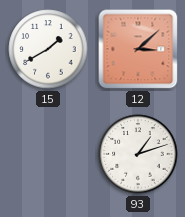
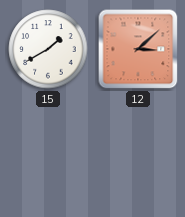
93: 1:12 -> none (138, 154)
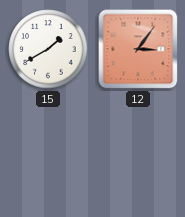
12: 3:08 -> 3:06 (138, 49)
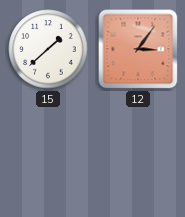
15: 1:40 -> 1:38 (48, 49)
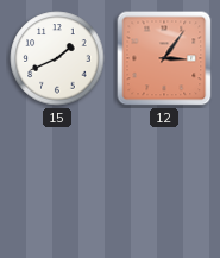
15: 1:38 -> 1:41 (57, 58)
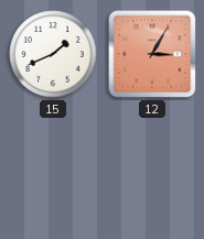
12: 3:06 -> 3:05 (152, 54)
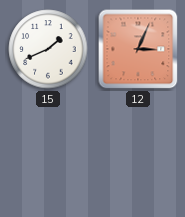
12: 3:05 -> 3:04 (138, 49)
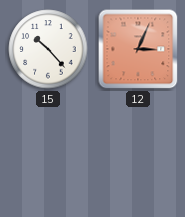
15: 1:41 -> 10:23 (48, 49)
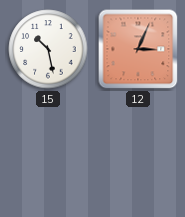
15: 10:23 -> 10:28 (48, 49)
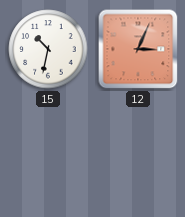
15: 10:28 -> 10:32 (48, 49)
